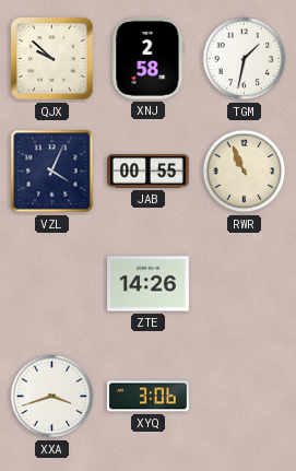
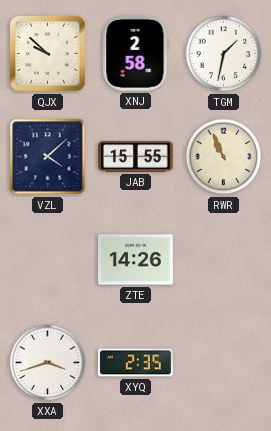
VZL: 4:04 -> 4:08 (48, 157)
JAB: 00:55 -> 15:55 (136, 157)
XYQ: 3:06 -> 2:35 (136, 363)
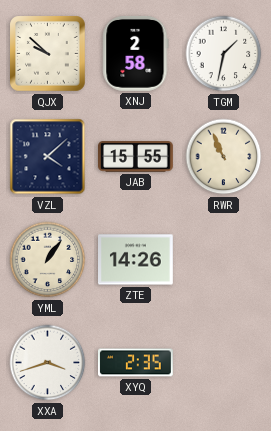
YML: none -> 1:06 (48, 260)
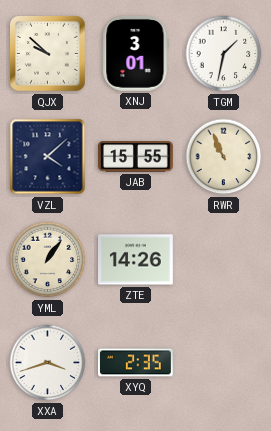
XNJ: 2:58 -> 3:01 (136, 53)
